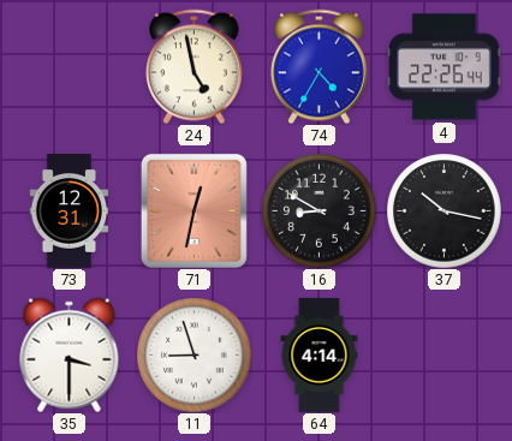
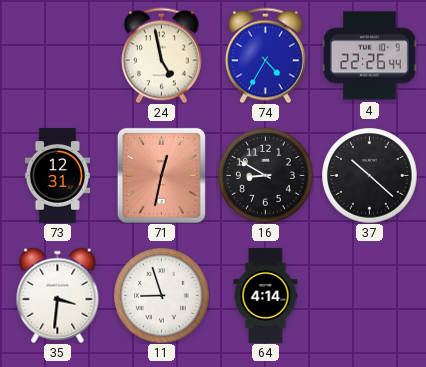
37: 10:17 -> 10:22 (369, 175)
35: 3:30 -> 3:31 (58, 295)
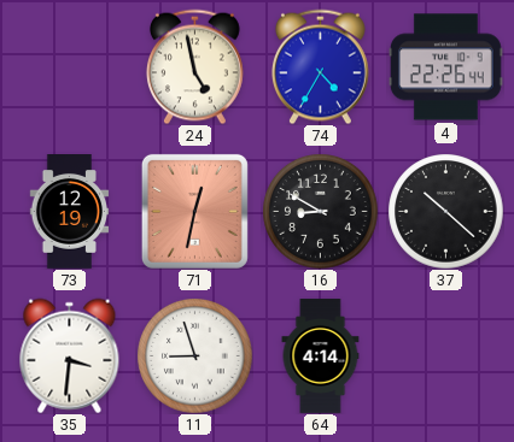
73: 12:31 -> 12:19 (70, 212)
